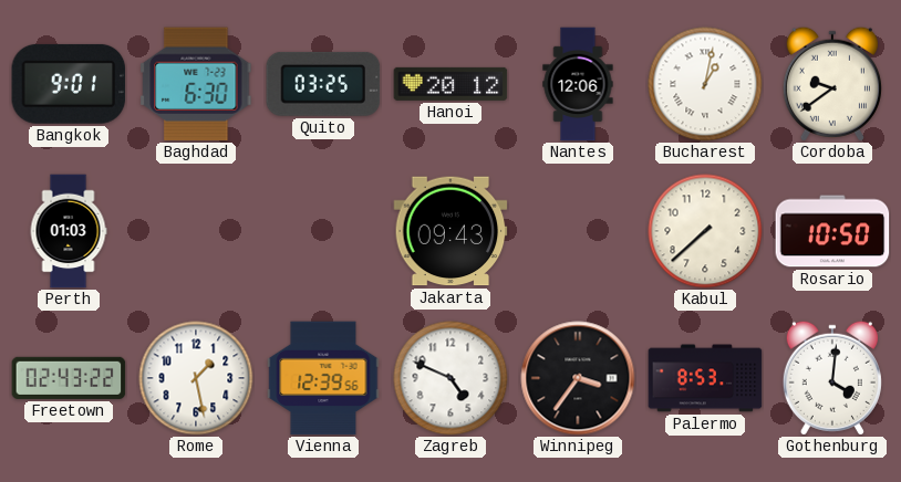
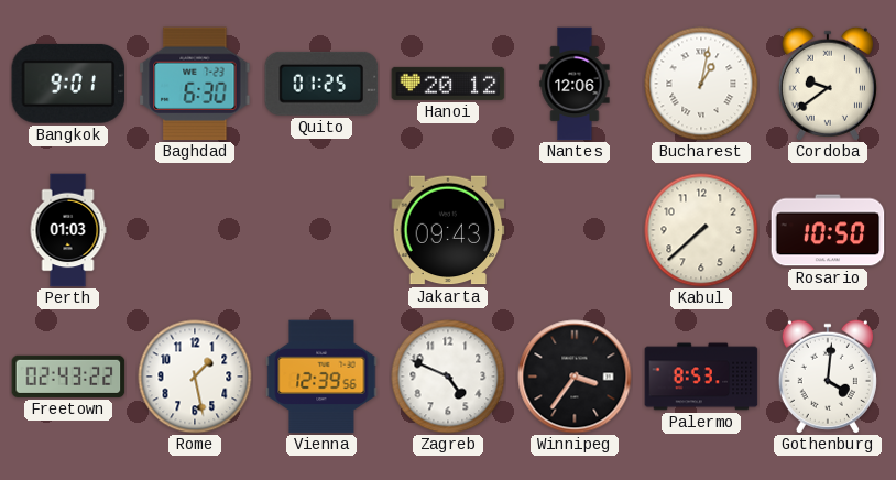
Quito: 03:25 -> 01:25 (321, 84)
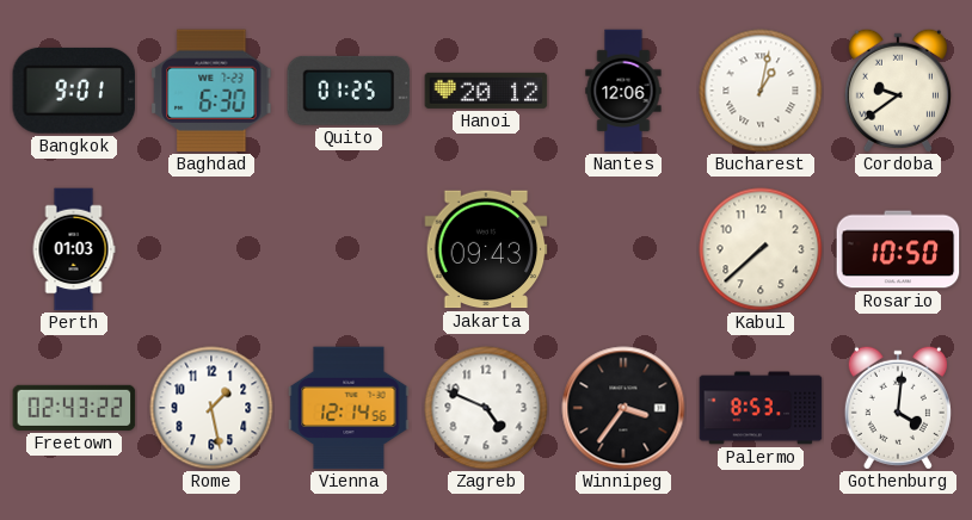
Vienna: 12:39 -> 12:14 (349, 408)
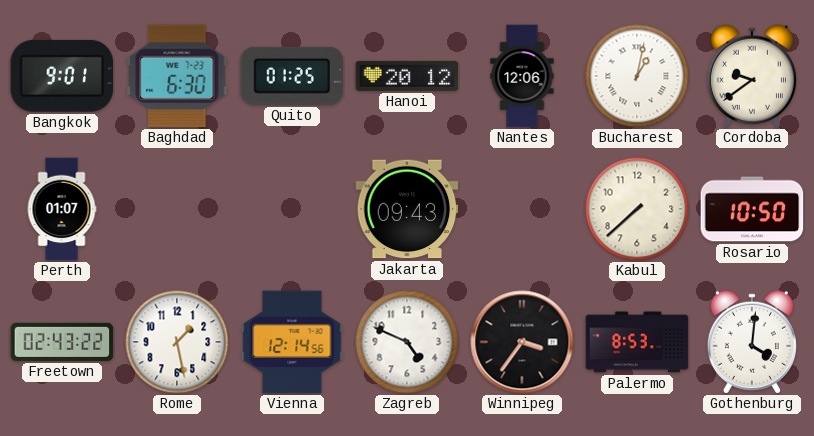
Perth: 01:03 -> 01:07 (62, 209)
